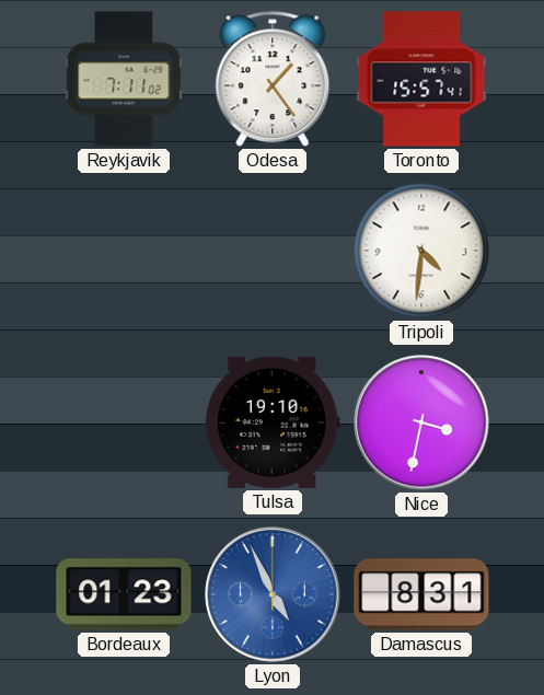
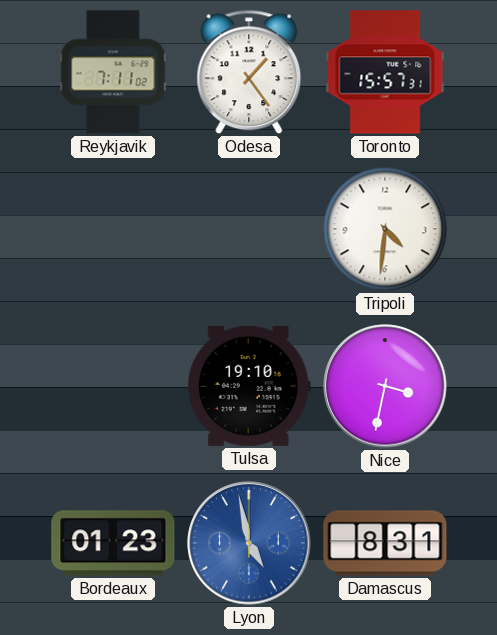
Toronto: 15:57:41 -> 15:57:31 (385, 72)
Lyon: 4:56 -> 4:58 (249, 543)
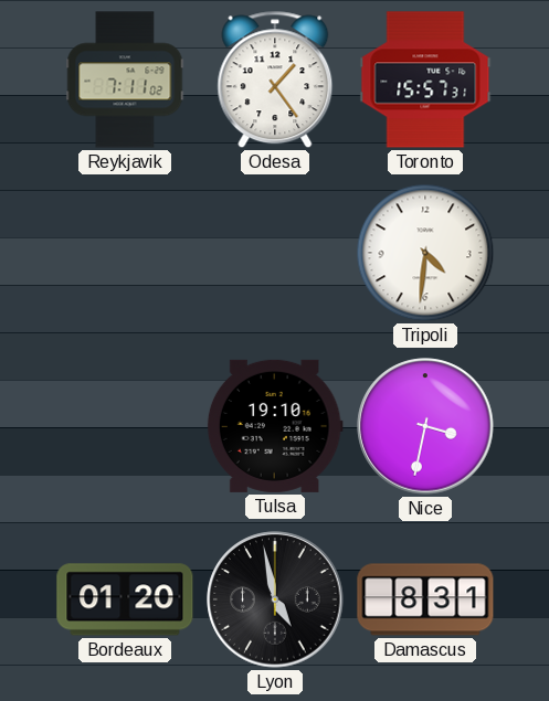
Bordeaux: 01:23 -> 01:20 (125, 599)
Lyon dial: blue -> black (275, 599)
